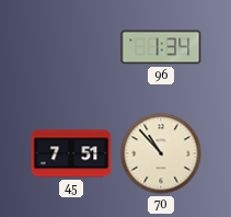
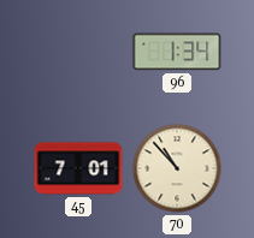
45: 7:51 -> 7:01 (78, 168)
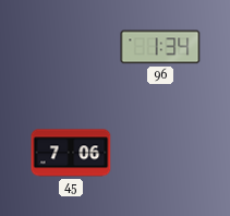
45: 7:01 -> 7:06 (71, 153)
70: 10:53 -> none (177, 168)
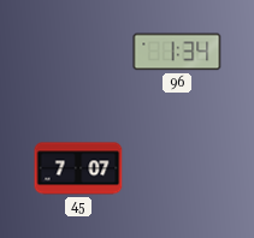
45: 7:06 -> 7:07 (78, 168)
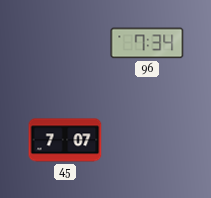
96: 1:34 -> 7:34 (147, 43)
